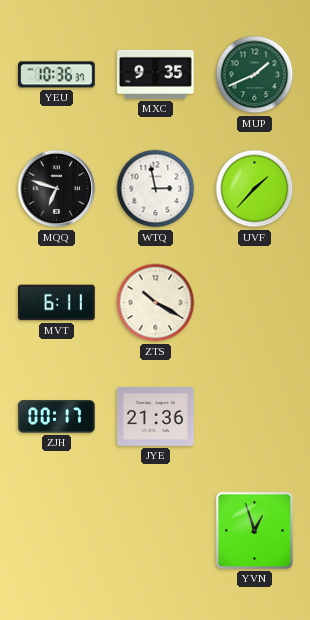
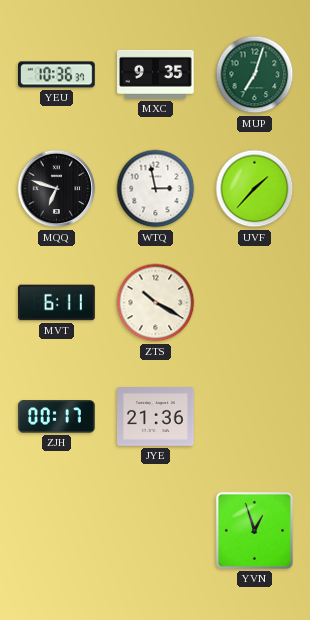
MUP: 1:41 -> 7:03 (255, 75)
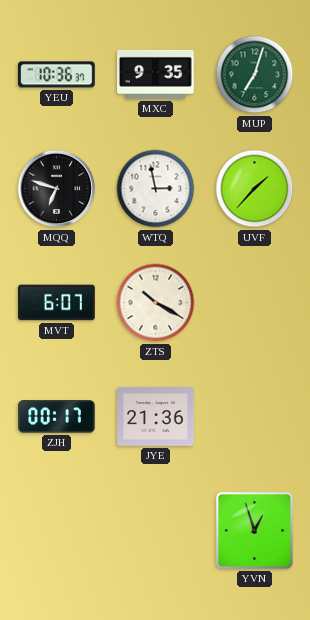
MVT: 6:11 -> 6:07 (57, 303)
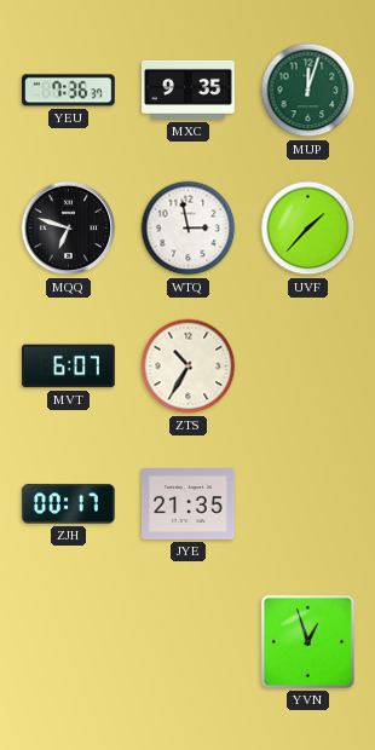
YEU: 10:36 -> 7:36 (69, 91)
MUP: 7:03 -> 12:03 (308, 91)
ZTS: 10:20 -> 10:35 (189, 367)
JYE: 21:36 -> 21:35 (189, 504)
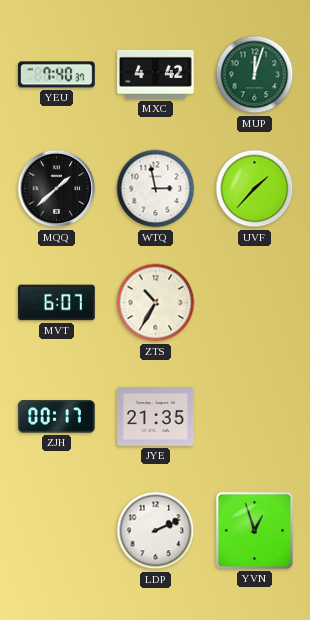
YEU: 7:36 -> 7:40 (57, 75)
MXC: 9:35 -> 4:42 (156, 74)
MQQ: 6:48 -> 1:38 (57, 189)
LDP: none -> 2:11 (156, 531)
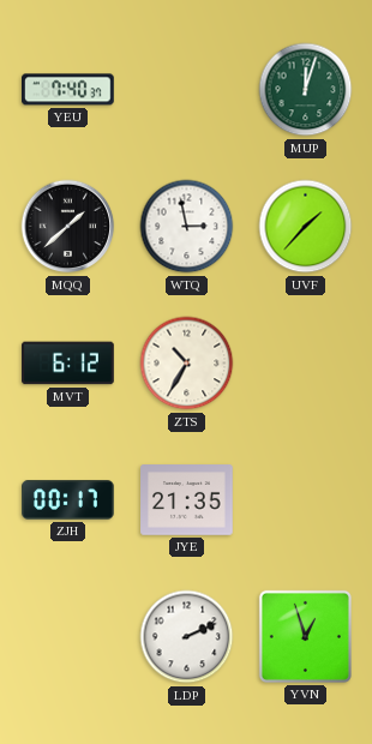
MXC: 4:42 -> none (156, 74)
MVT: 6:07 -> 6:12 (68, 364)
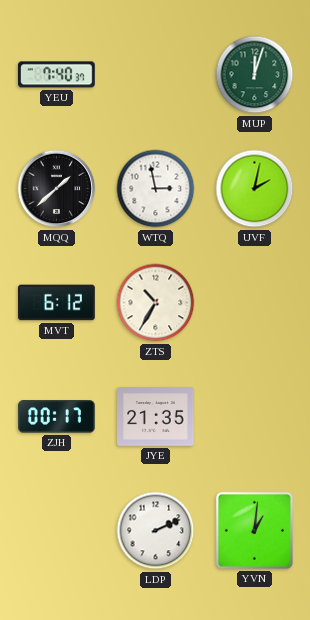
UVF: 1:37 -> 2:02 (255, 189)
YVN: 12:57 -> 1:01 (254, 530)
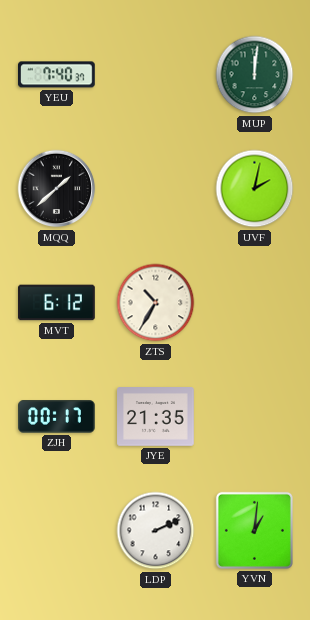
MUP: 12:03 -> 12:01 (255, 75)
WTQ: 2:58 -> none (156, 189)
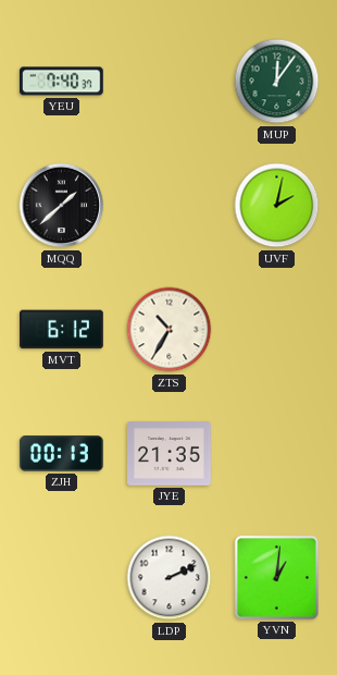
MUP: 12:01 -> 12:06 (277, 82)
ZJH: 00:17 -> 00:13 (62, 454)
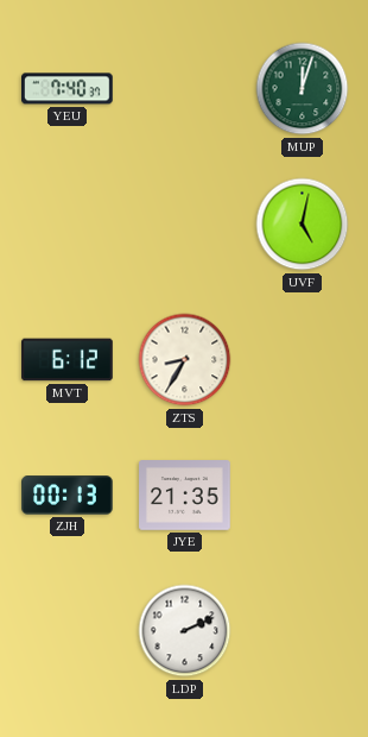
MUP: 12:06 -> 12:03 (303, 89)
MQQ: 1:38 -> none (62, 206)
UVF: 2:02 -> 5:02 (303, 225)
ZTS: 10:35 -> 8:35 (185, 360)
YVN: 1:01 -> none (276, 577)
